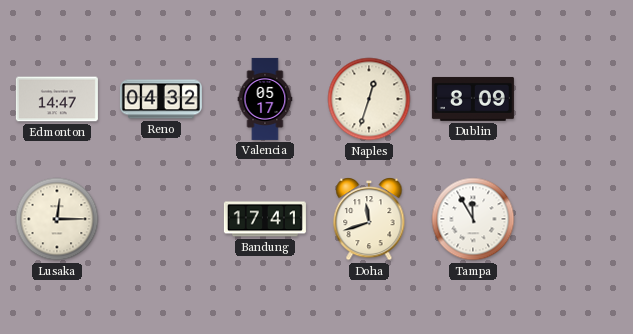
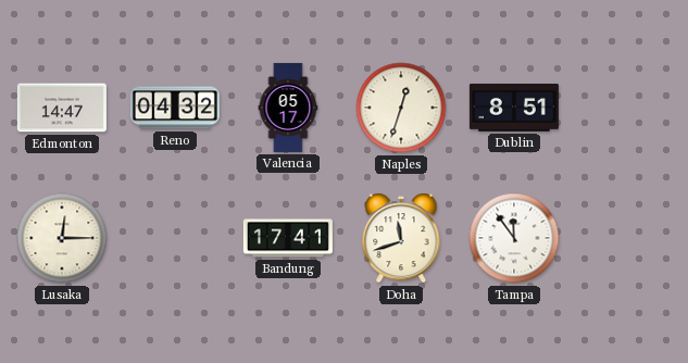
Dublin: 8:09 -> 8:51 (514, 108)
Tampa: 11:55 -> 11:54 (514, 238)
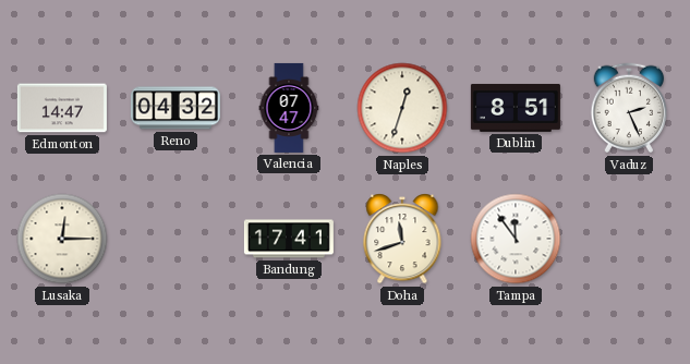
Valencia: 05:17 -> 07:47 (289, 108)
Vaduz: none -> 2:26 (629, 108)
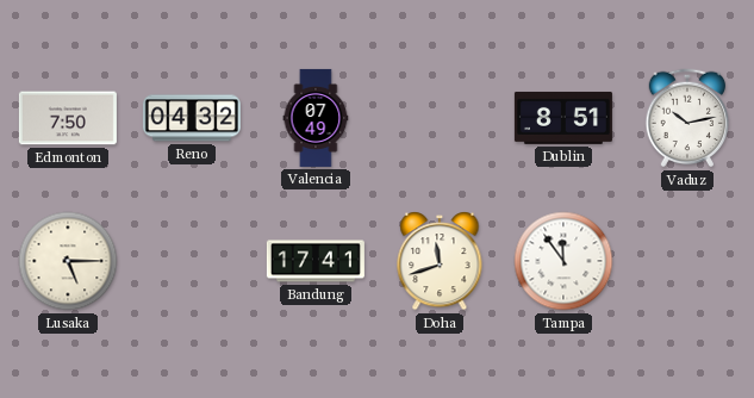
Edmonton: 14:47 -> 7:50 (68, 118)
Valencia: 07:47 -> 07:49 (316, 118)
Naples: 12:33 -> none (402, 108)
Vaduz: 2:26 -> 10:13 (687, 118)
Lusaka: 12:15 -> 5:15 (68, 261)
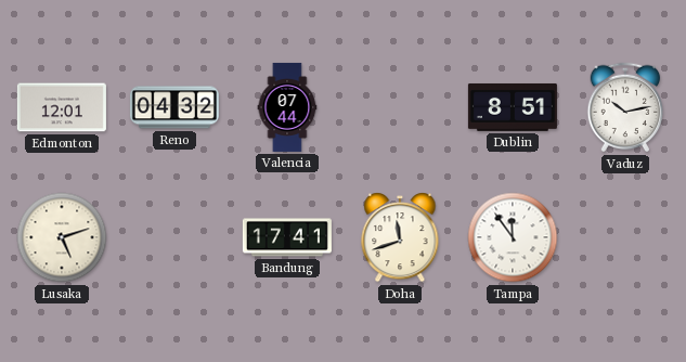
Edmonton: 7:50 -> 12:01 (62, 107)
Valencia: 07:49 -> 07:44 (287, 107)
Lusaka: 5:15 -> 5:12 (62, 237)
